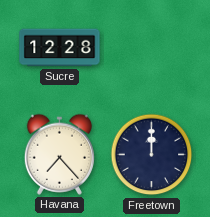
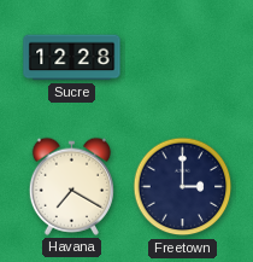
Havana: 7:23 -> 7:20 (71, 186)
Freetown: 12:00 -> 3:00 (183, 187)
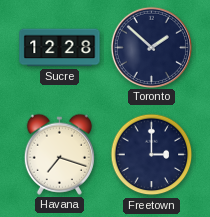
Toronto: none -> 1:52 (151, 47)
Havana: 7:20 -> 7:18 (59, 154)
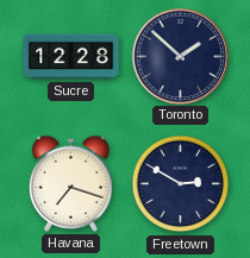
Freetown: 3:00 -> 2:50 (181, 184)
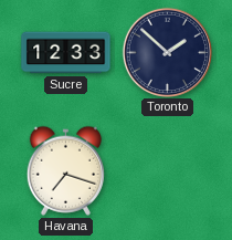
Sucre: 12:28 -> 12:33 (66, 53)
Freetown: 2:50 -> none (181, 184)
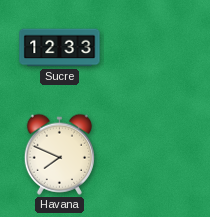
Toronto: 1:52 -> none (167, 52)
Havana: 7:18 -> 7:49 (59, 154)
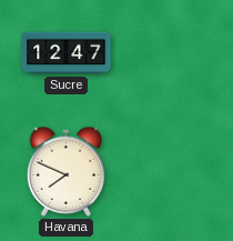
Sucre: 12:33 -> 12:47 (67, 53)
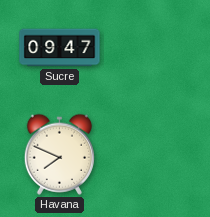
Sucre: 12:47 -> 09:47 (60, 48)
